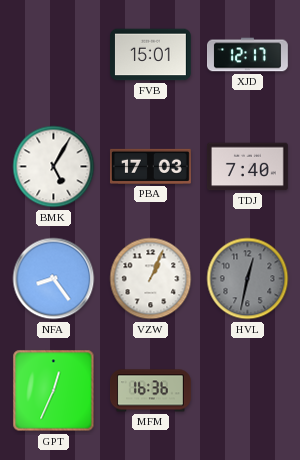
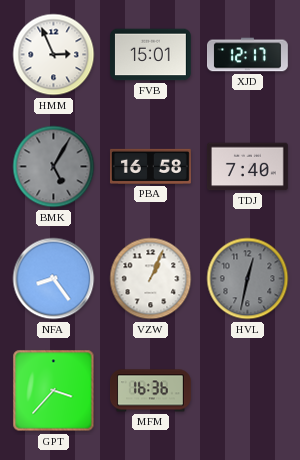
HMM: none -> 2:56 (54, 55)
BMK dial: white -> grey (54, 167)
PBA: 17:03 -> 16:58 (150, 166)
GPT: 12:34 -> 3:37 (54, 391)
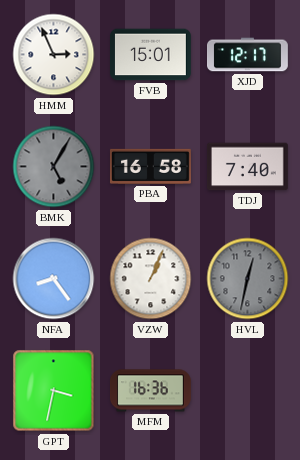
GPT: 3:37 -> 3:32 (54, 391)
